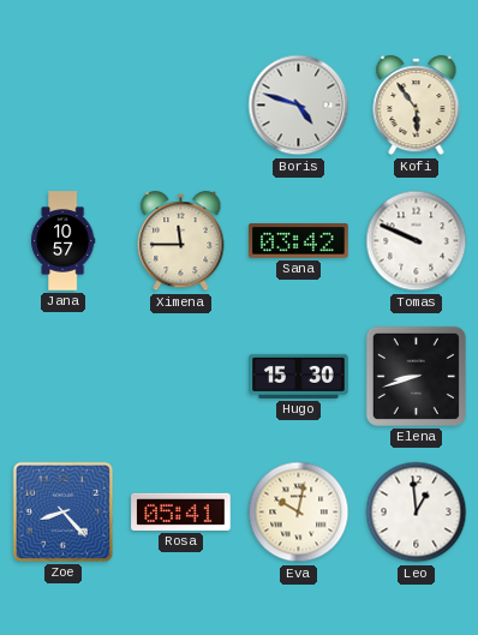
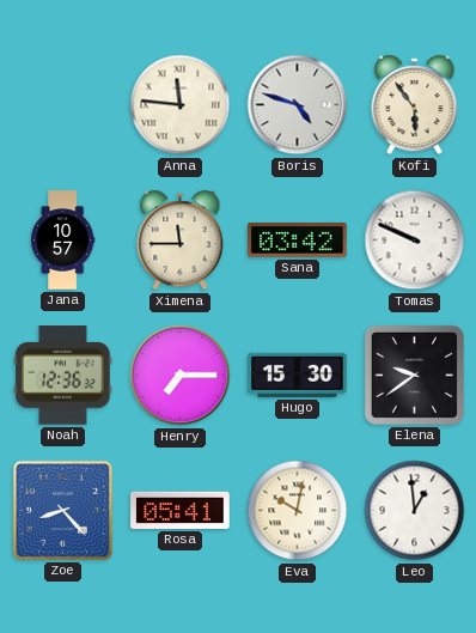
Anna: none -> 11:46 (181, 105)
Noah: none -> 12:36 (63, 376)
Henry: none -> 7:15 (181, 376)
Elena: 8:42 -> 9:39 (414, 375)
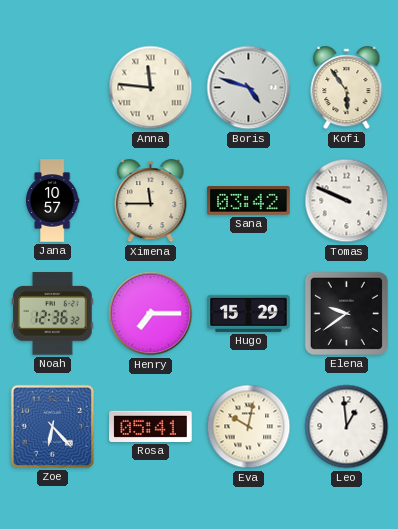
Hugo: 15:30 -> 15:29 (249, 313)
Zoe: 8:23 -> 6:23 (52, 426)
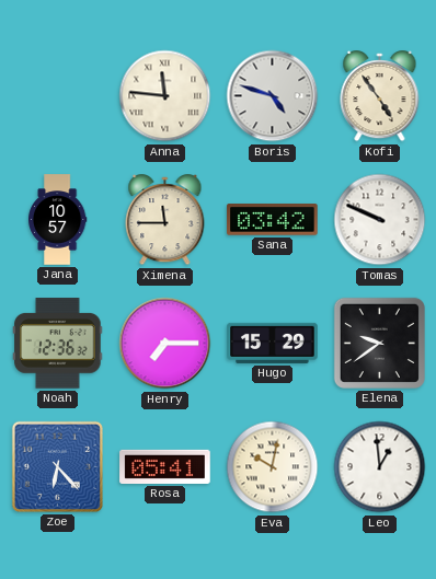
Kofi: 5:54 -> 4:54 (380, 97)
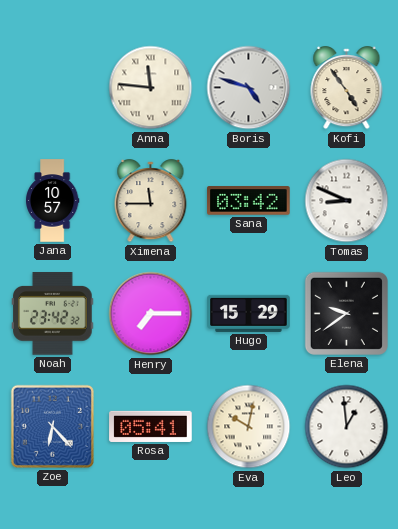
Tomas: 9:49 -> 8:49 (347, 201)
Noah: 12:36 -> 23:42 (53, 314)
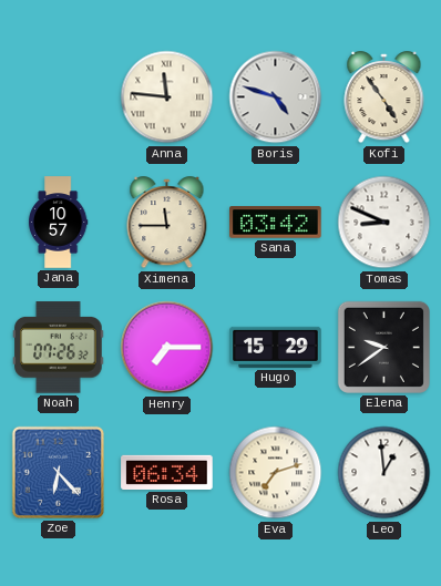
Noah: 23:42 -> 07:26 (59, 348)
Rosa: 05:41 -> 06:34 (167, 472)
Eva: 10:02 -> 7:12 (276, 473)
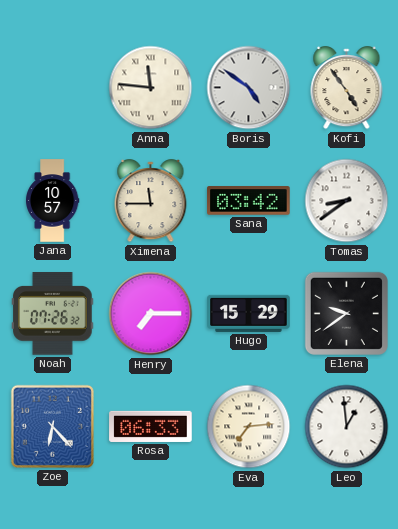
Boris: 4:48 -> 4:51 (249, 88)
Tomas: 8:49 -> 8:39 (347, 201)
Rosa: 06:34 -> 06:33 (151, 426)
Eva: 7:12 -> 7:14 (249, 427)
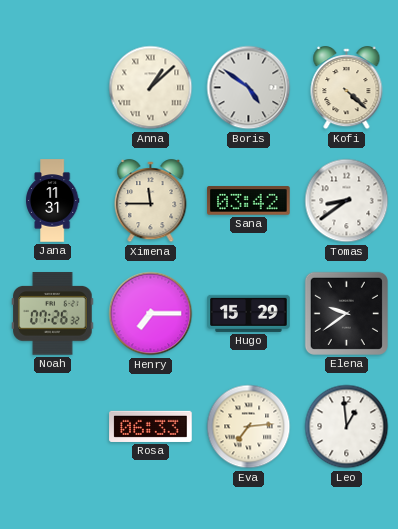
Anna: 11:46 -> 1:08 (151, 88)
Kofi: 4:54 -> 4:22 (347, 89)
Jana: 10:57 -> 11:31 (52, 201)
Zoe: 6:23 -> none (52, 426)
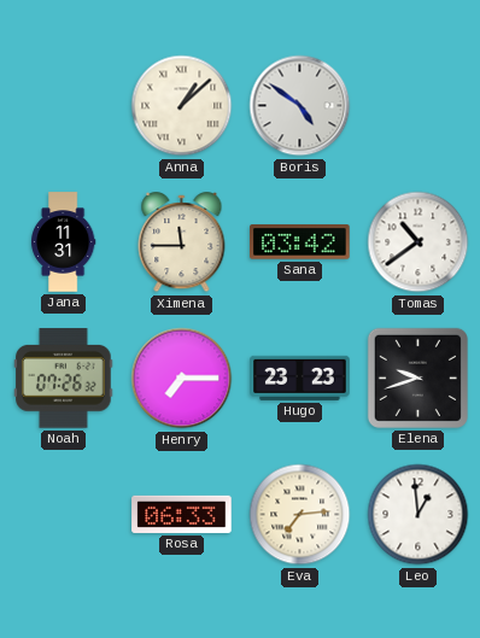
Kofi: 4:22 -> none (347, 89)
Tomas: 8:39 -> 10:39 (418, 242)
Hugo: 15:29 -> 23:23 (300, 377)
Elena: 9:39 -> 9:42 (417, 377)
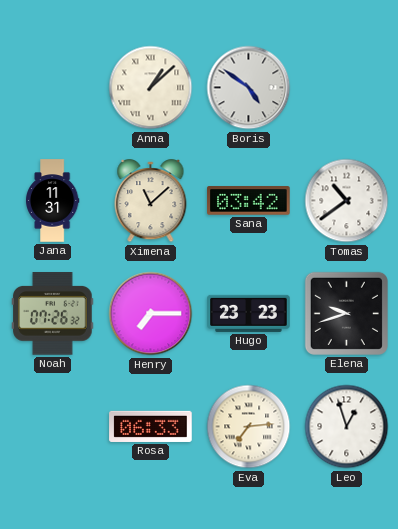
Ximena: 11:45 -> 11:08 (151, 202)
Leo: 12:59 -> 12:57 (347, 427)
